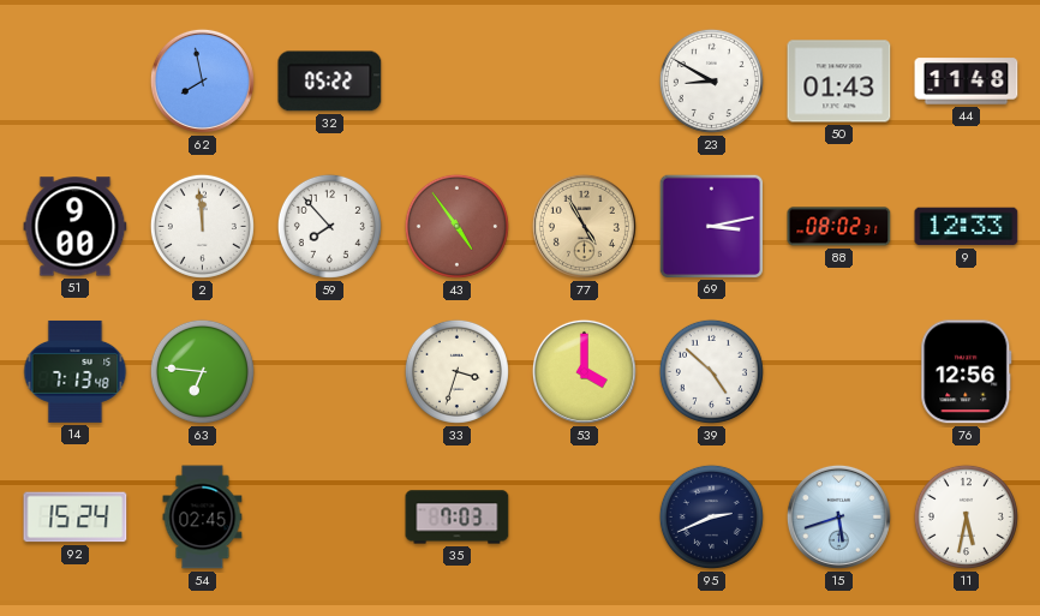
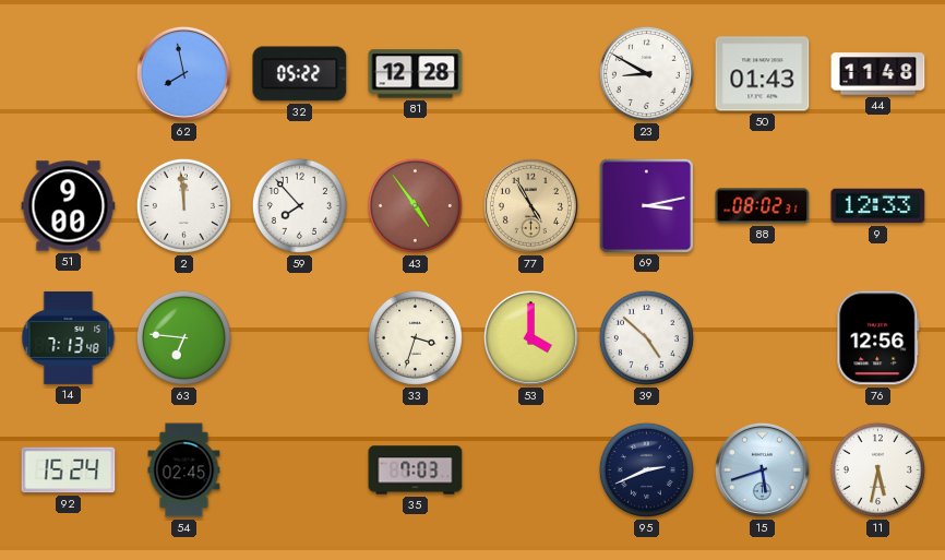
81: none -> 12:28 (416, 74)
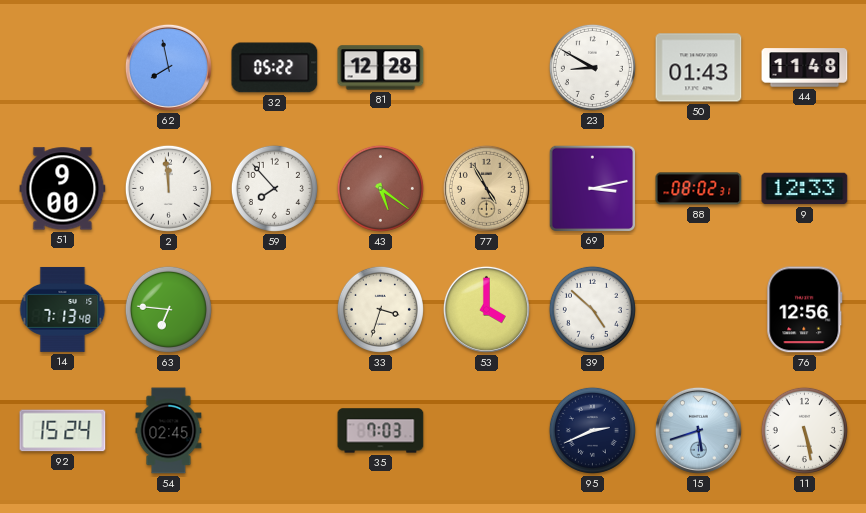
43: 4:54 -> 5:21 (380, 188)
11: 5:32 -> 5:28 (804, 430)
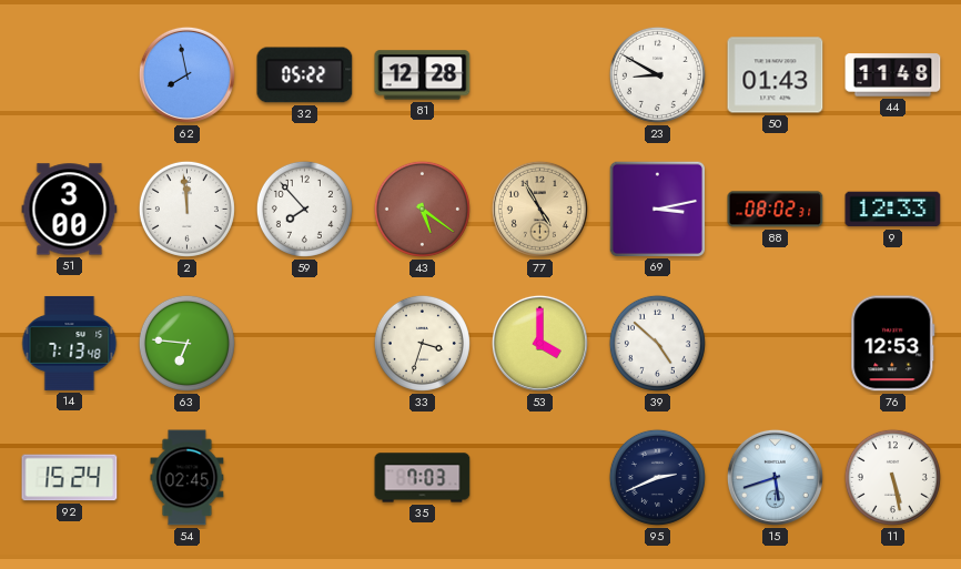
51: 9:00 -> 3:00 (70, 210)
76: 12:56 -> 12:53 (893, 344)
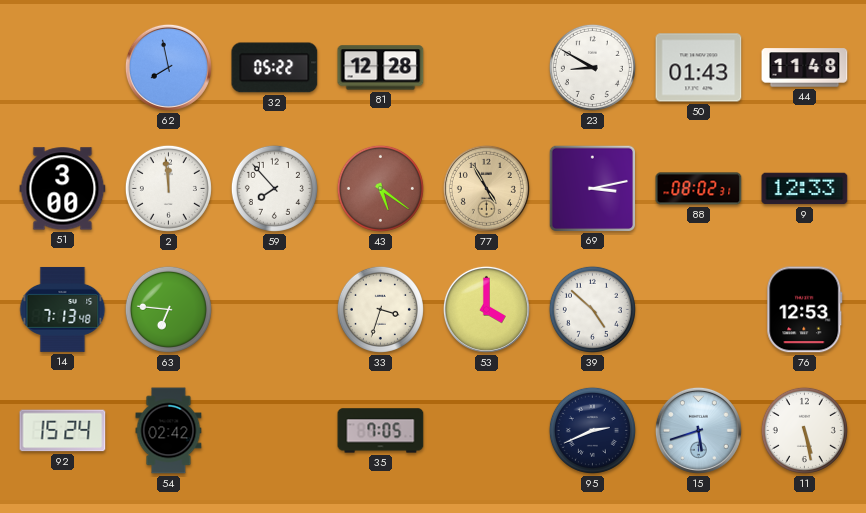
54: 02:45 -> 02:42 (169, 431)
35: 7:03 -> 7:05 (381, 431)
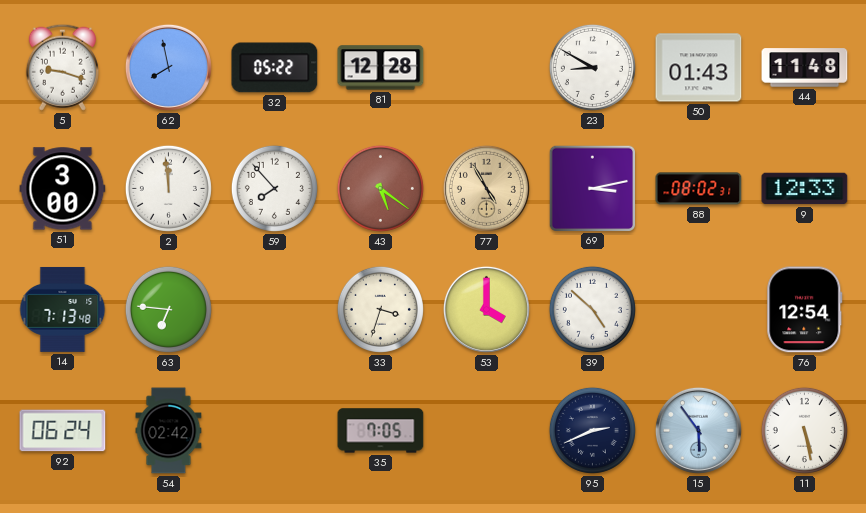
5: none -> 9:18 (62, 67)
76: 12:53 -> 12:54 (805, 310)
92: 15:24 -> 06:24 (63, 431)
15: 5:42 -> 5:54 (698, 430)
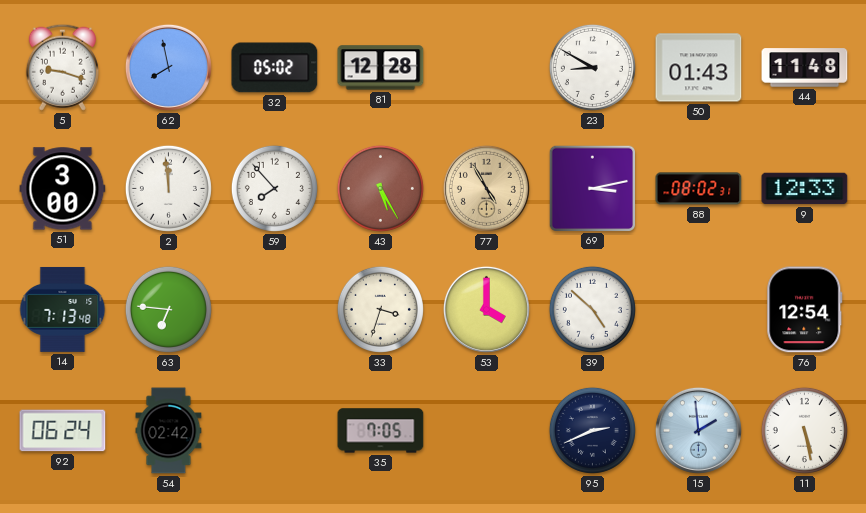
32: 05:22 -> 05:02 (275, 68)
43: 5:21 -> 5:25 (380, 188)
15: 5:54 -> 1:59 (698, 430)
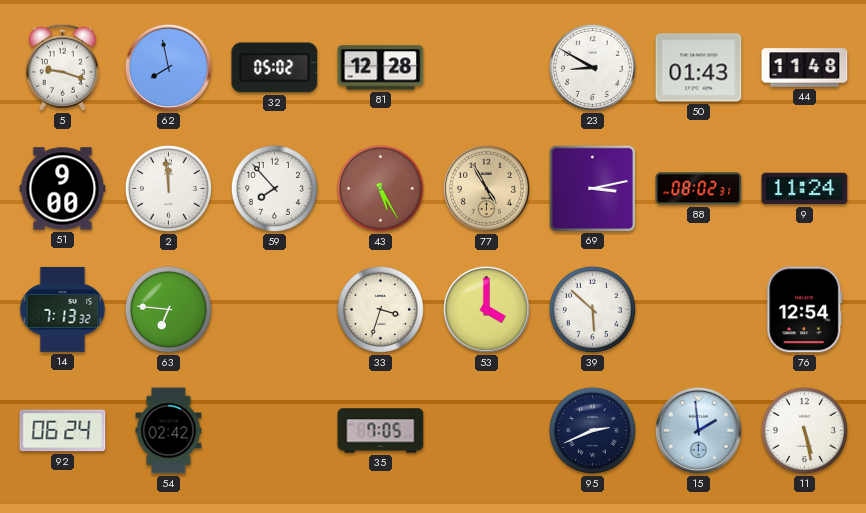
51: 3:00 -> 9:00 (63, 189)
9: 12:33 -> 11:24 (805, 189)
14: 7:13:48 -> 7:13:32 (63, 309)
39: 4:52 -> 5:52 (592, 309)
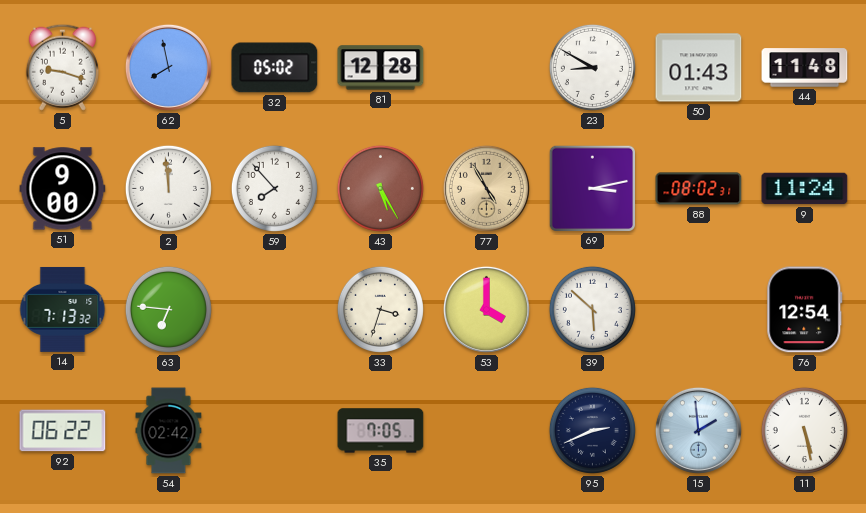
92: 06:24 -> 06:22 (63, 431)
